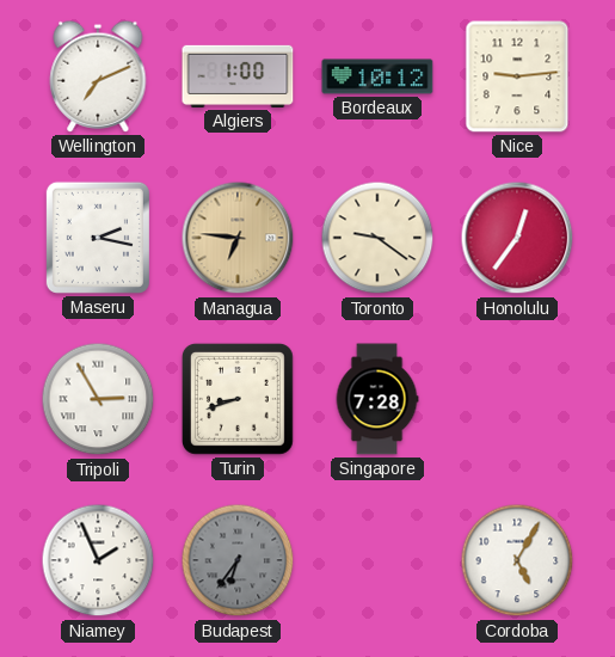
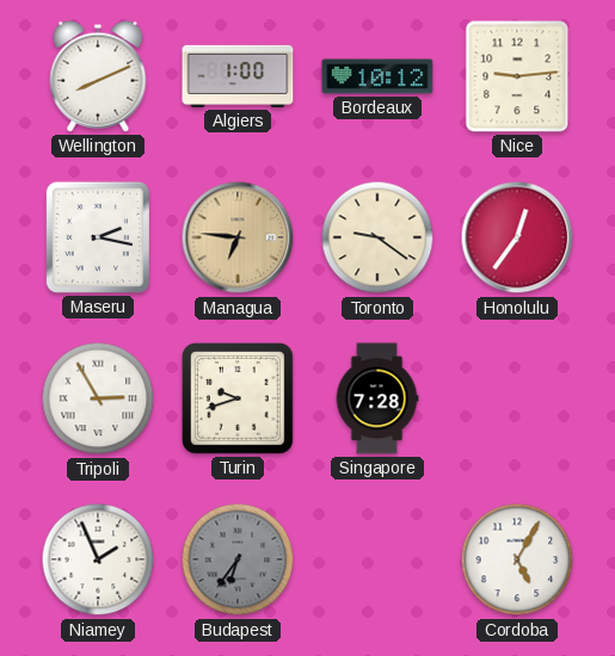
Wellington: 7:11 -> 8:11 (98, 76)
Turin: 8:42 -> 9:42 (238, 398)
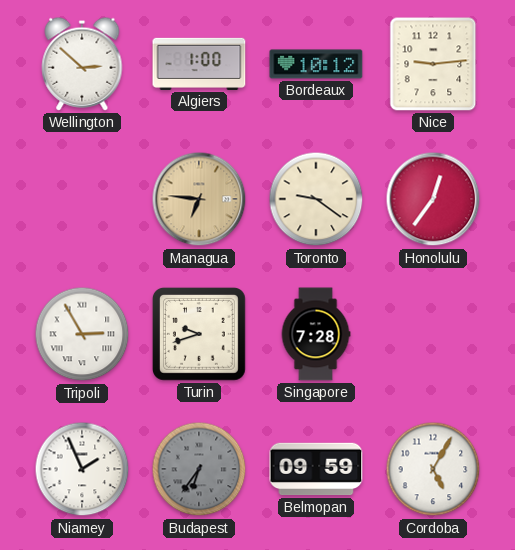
Wellington: 8:11 -> 2:52 (82, 64)
Maseru: 2:17 -> none (98, 237)
Belmopan: none -> 09:59 (316, 469)
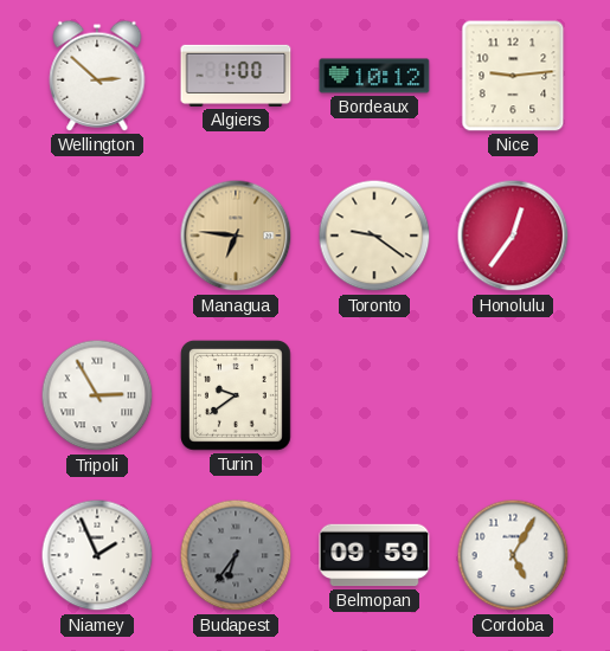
Turin: 9:42 -> 9:39 (236, 395)
Singapore: 7:28 -> none (316, 334)
